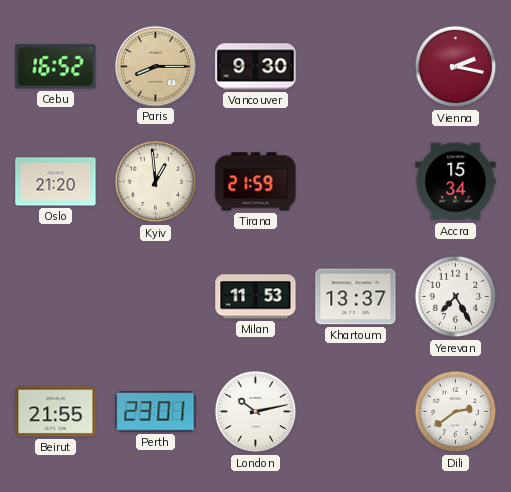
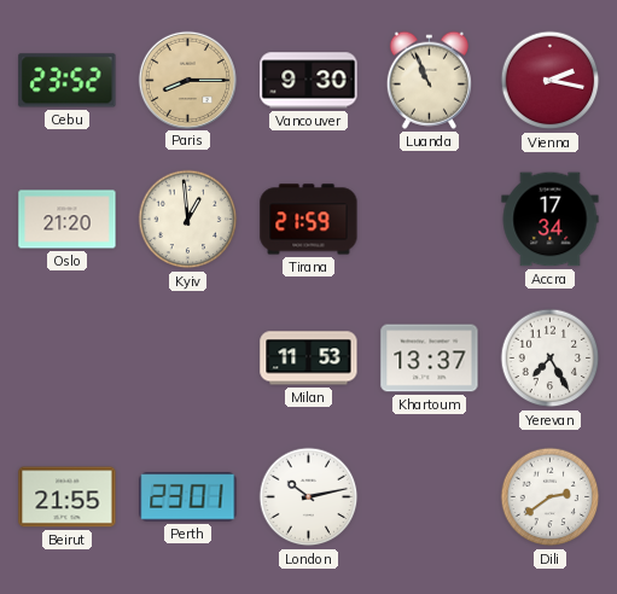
Cebu: 16:52 -> 23:52 (68, 81)
Luanda: none -> 10:56 (429, 80)
Accra: 15:34 -> 17:34 (551, 220)
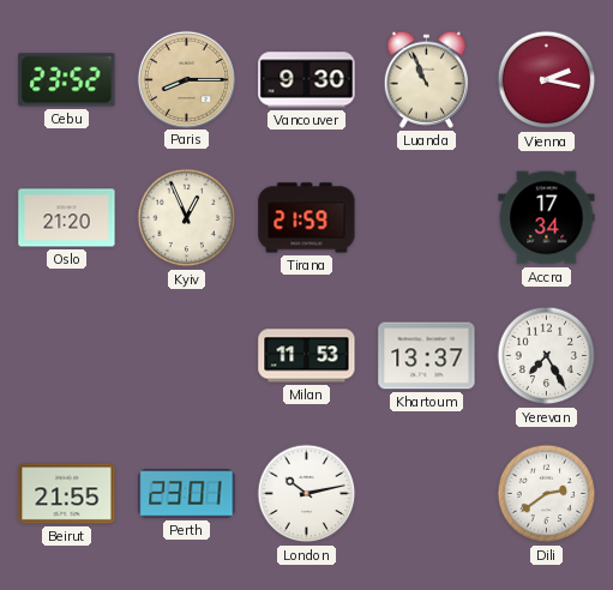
Kyiv: 12:59 -> 12:56 (187, 218)
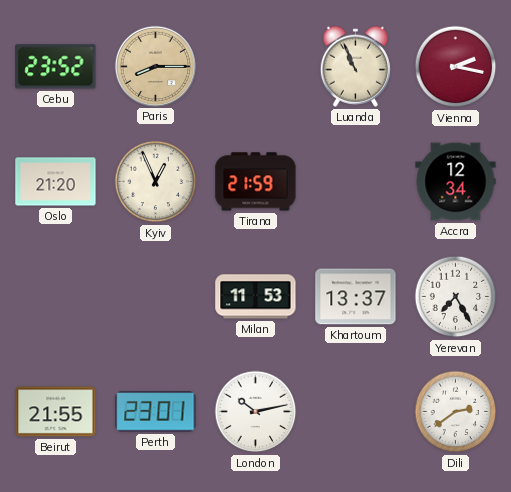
Vancouver: 9:30 -> none (307, 80)
Accra: 17:34 -> 12:34 (456, 182)
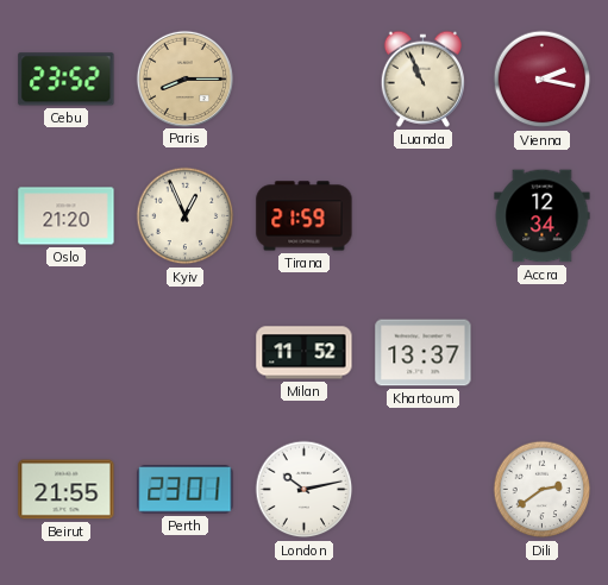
Milan: 11:53 -> 11:52 (305, 353)
Yerevan: 7:25 -> none (456, 297)
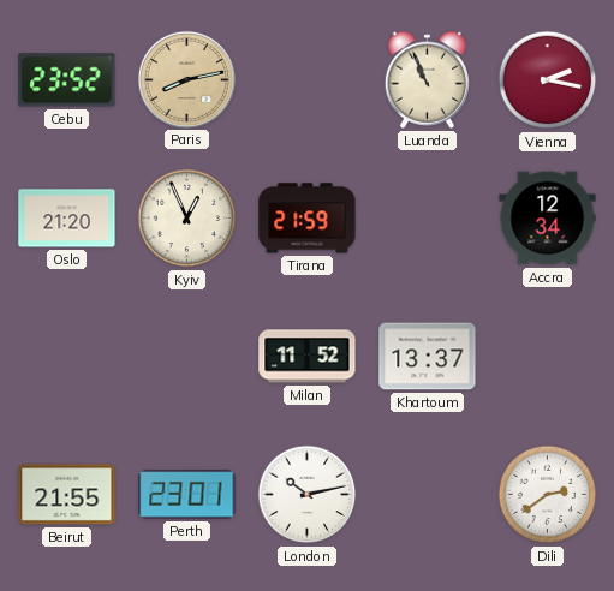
Paris: 8:15 -> 8:13 (186, 79)
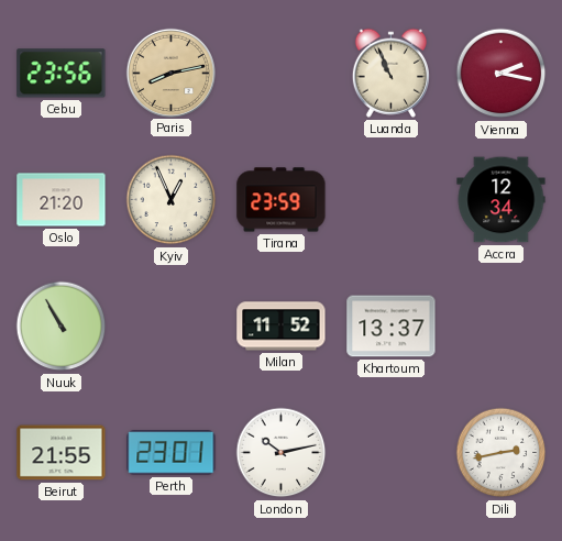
Cebu: 23:52 -> 23:56 (62, 74)
Tirana: 21:59 -> 23:59 (282, 200)
Nuuk: none -> 10:55 (62, 327)
Dili: 2:39 -> 2:43 (502, 453)
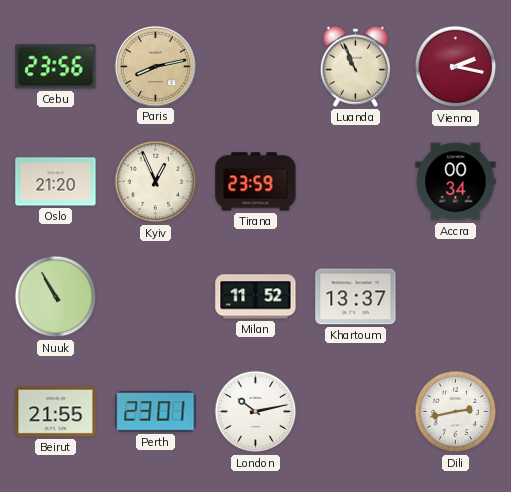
Accra: 12:34 -> 00:34 (456, 182)
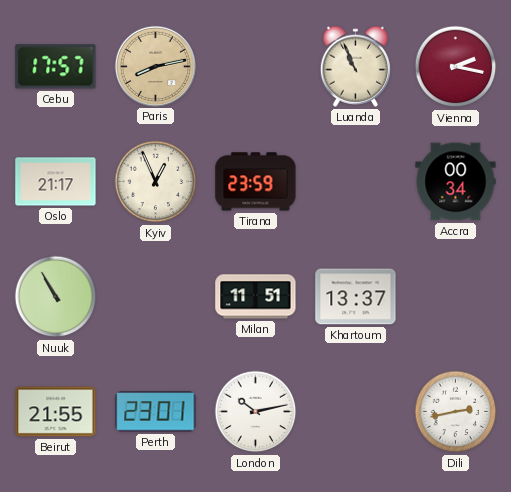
Cebu: 23:56 -> 17:57 (56, 67)
Oslo: 21:20 -> 21:17 (56, 182)
Milan: 11:52 -> 11:51 (256, 297)
